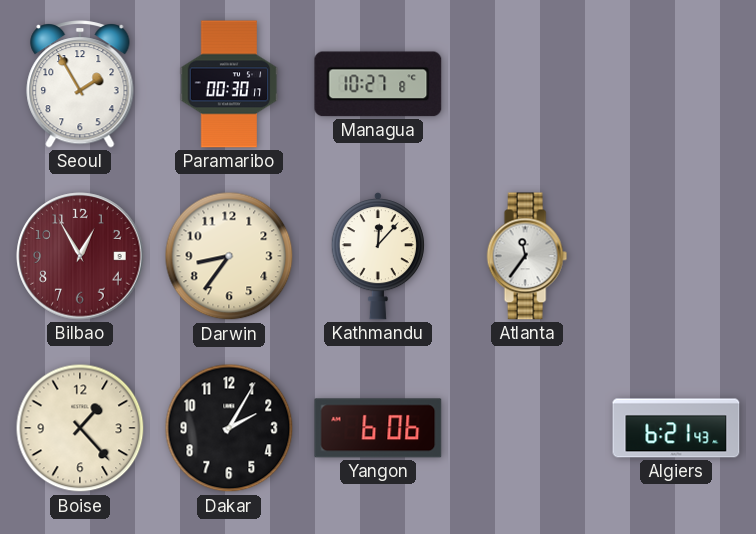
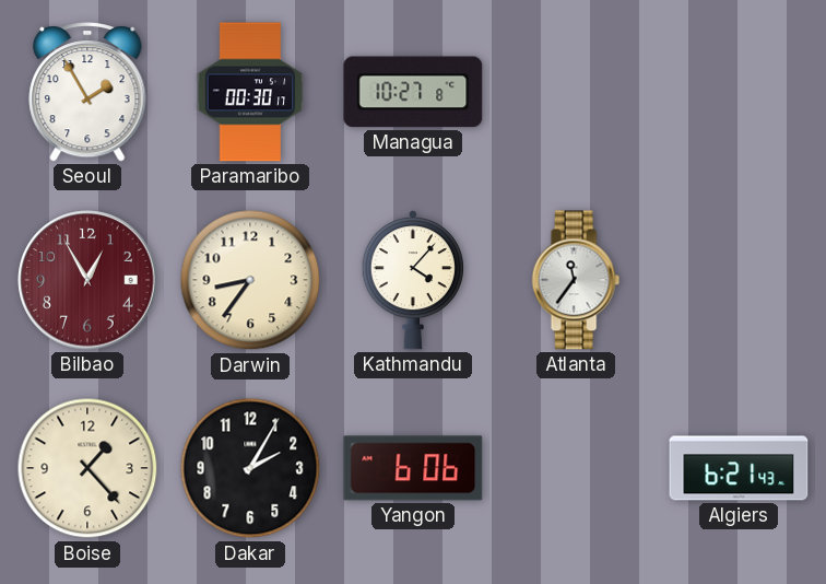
Kathmandu: 12:07 -> 4:07 (413, 280)
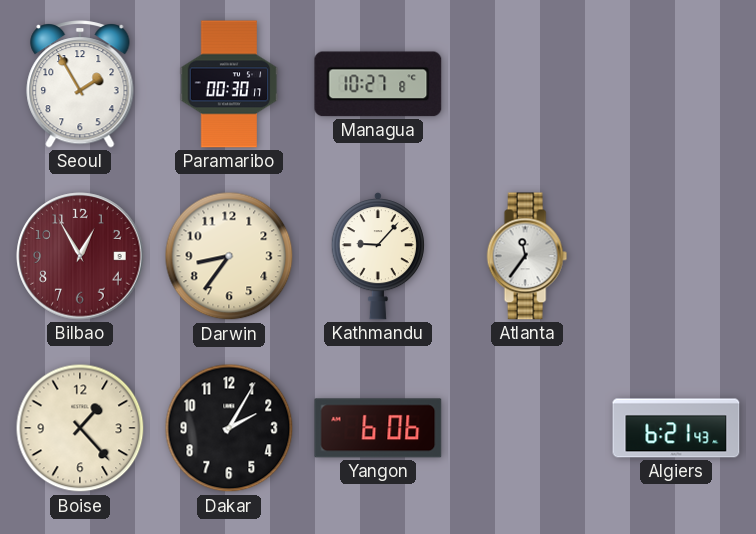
Kathmandu: 4:07 -> 9:07 (378, 256)
